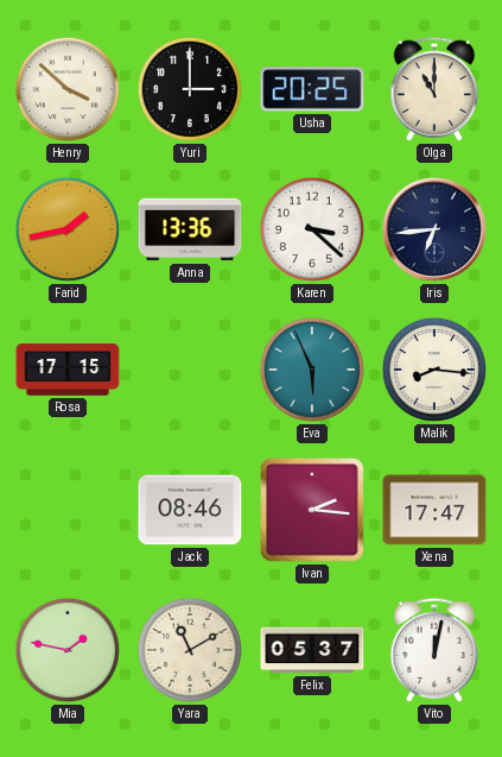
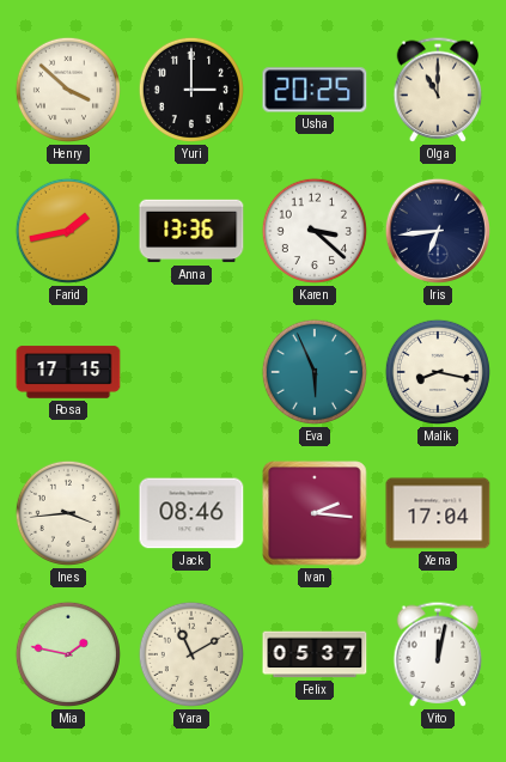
Malik: 8:16 -> 8:17 (438, 372)
Ines: none -> 3:44 (68, 513)
Xena: 17:47 -> 17:04 (438, 513)
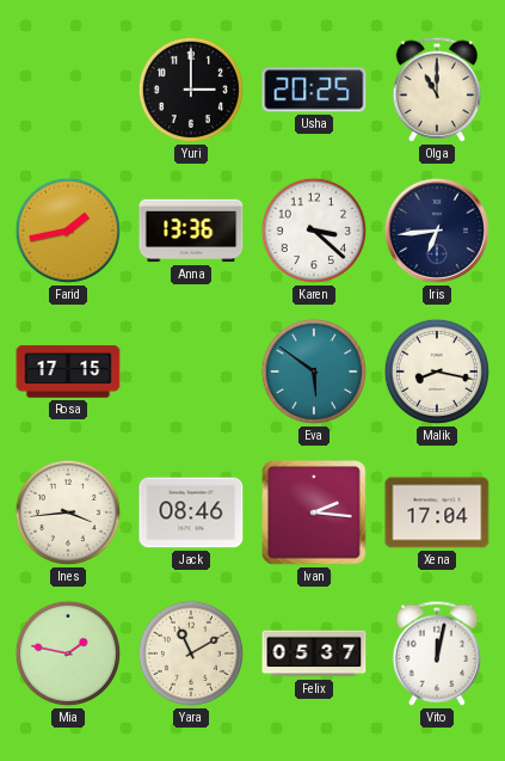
Henry: 3:52 -> none (68, 90)
Eva: 5:56 -> 5:51 (314, 372)
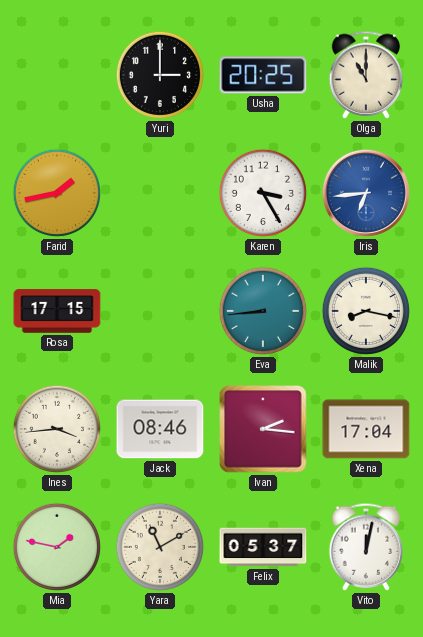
Anna: 13:36 -> none (191, 231)
Karen: 3:22 -> 3:25 (263, 193)
Iris dial: navy -> blue (366, 193)
Eva: 5:51 -> 8:44 (263, 311)
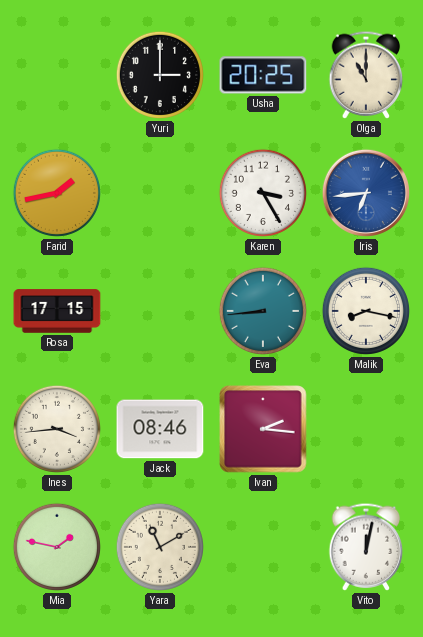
Xena: 17:04 -> none (366, 429)
Felix: 05:37 -> none (263, 547)
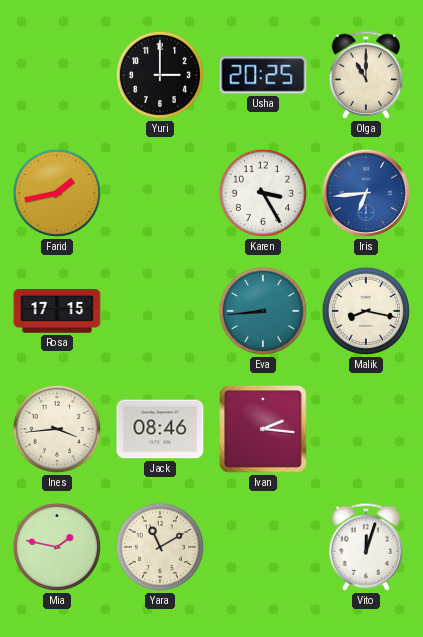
Vito: 12:02 -> 12:03 (366, 547)
